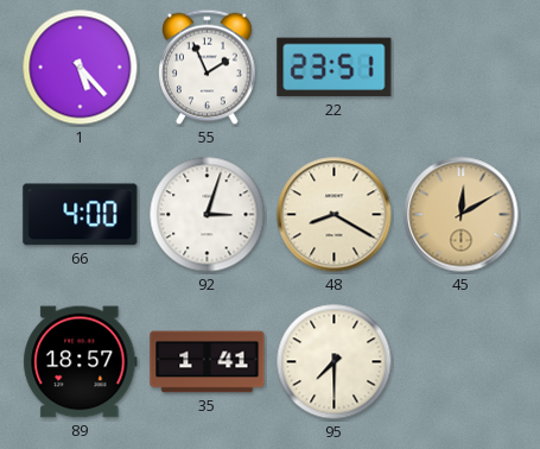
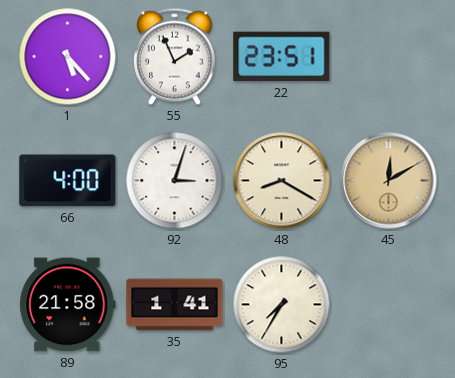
89: 18:57 -> 21:58 (68, 305)
95: 7:30 -> 7:35 (282, 305)
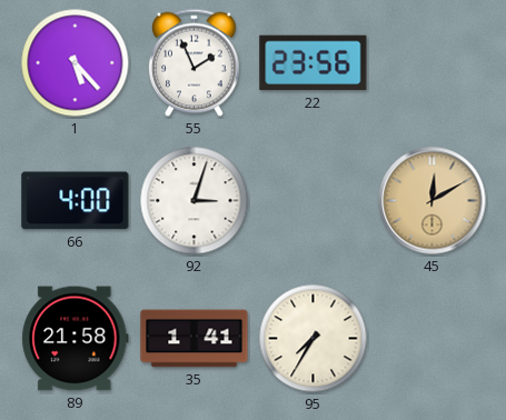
22: 23:51 -> 23:56 (314, 63)
48: 8:20 -> none (282, 181)
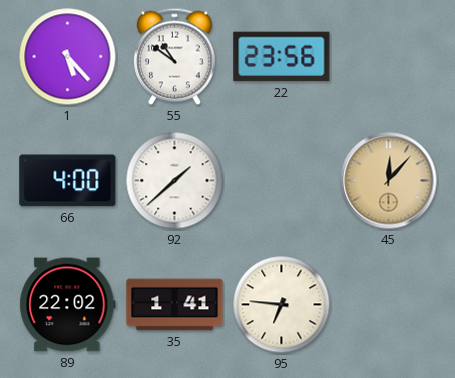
55: 1:56 -> 10:51 (175, 57)
92: 3:03 -> 1:38 (175, 181)
45: 12:10 -> 12:07 (389, 181)
89: 21:58 -> 22:02 (68, 305)
95: 7:35 -> 6:46 (282, 305)
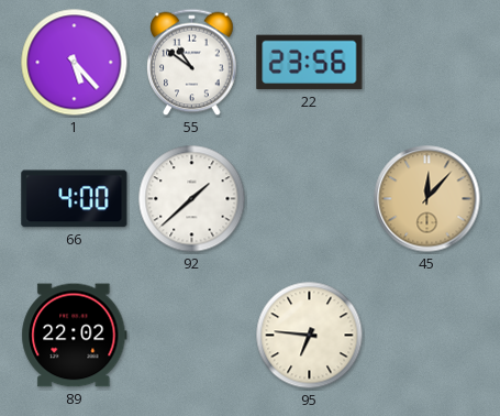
35: 1:41 -> none (175, 305)
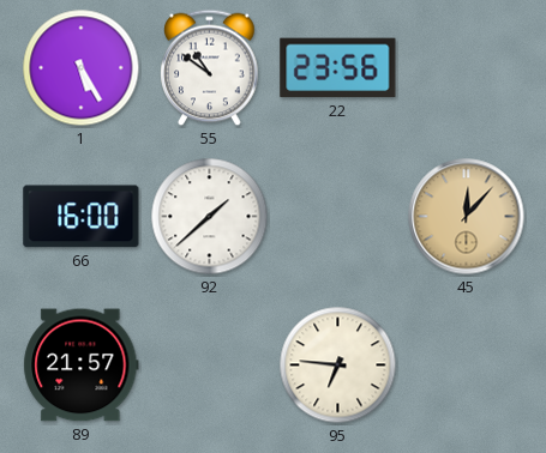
1: 5:23 -> 5:25 (82, 68)
66: 4:00 -> 16:00 (82, 217)
89: 22:02 -> 21:57 (82, 366)
